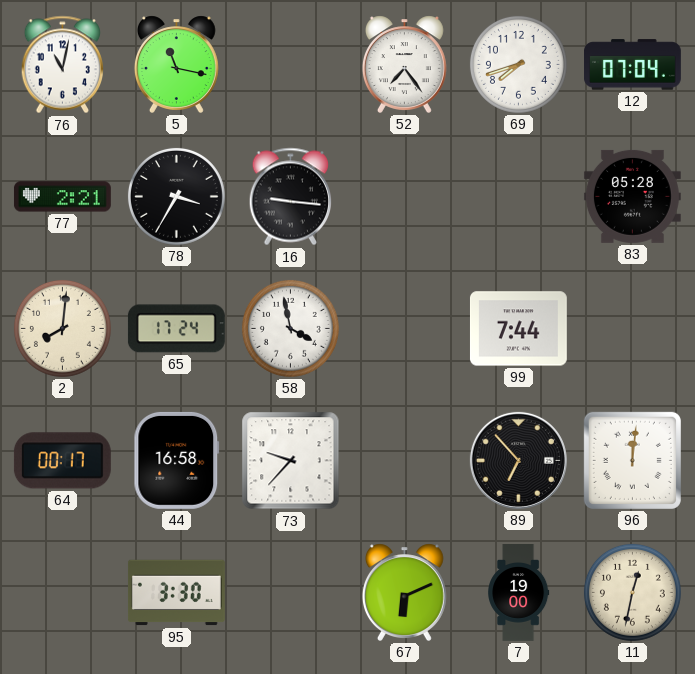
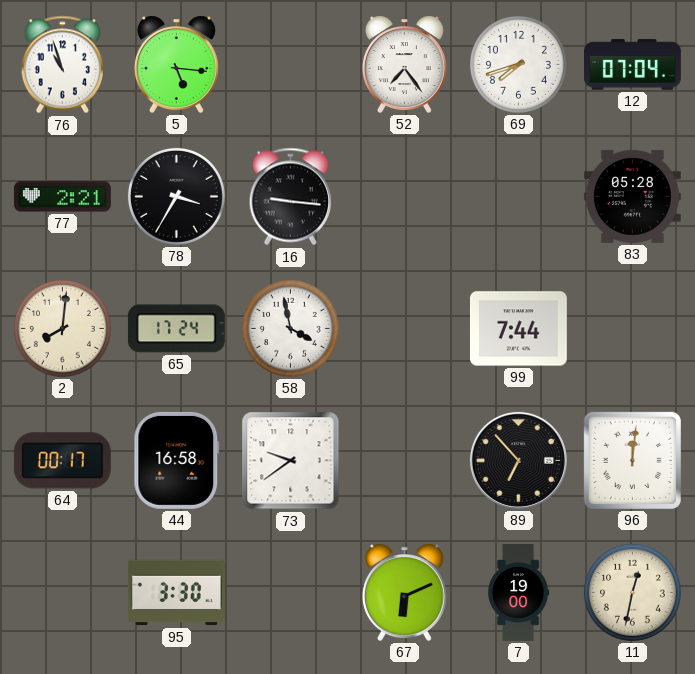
76: 11:02 -> 10:57 (62, 65)
5: 11:17 -> 5:16 (176, 64)
73: 9:37 -> 9:39 (291, 461)
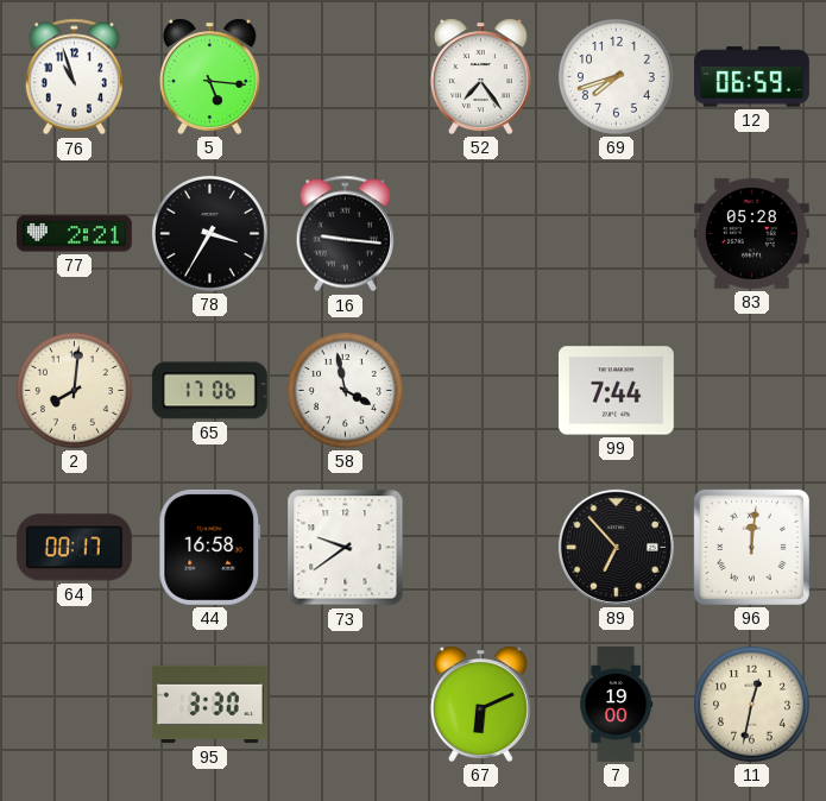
12: 07:04 -> 06:59 (752, 77)
65: 17:24 -> 17:06 (209, 391)
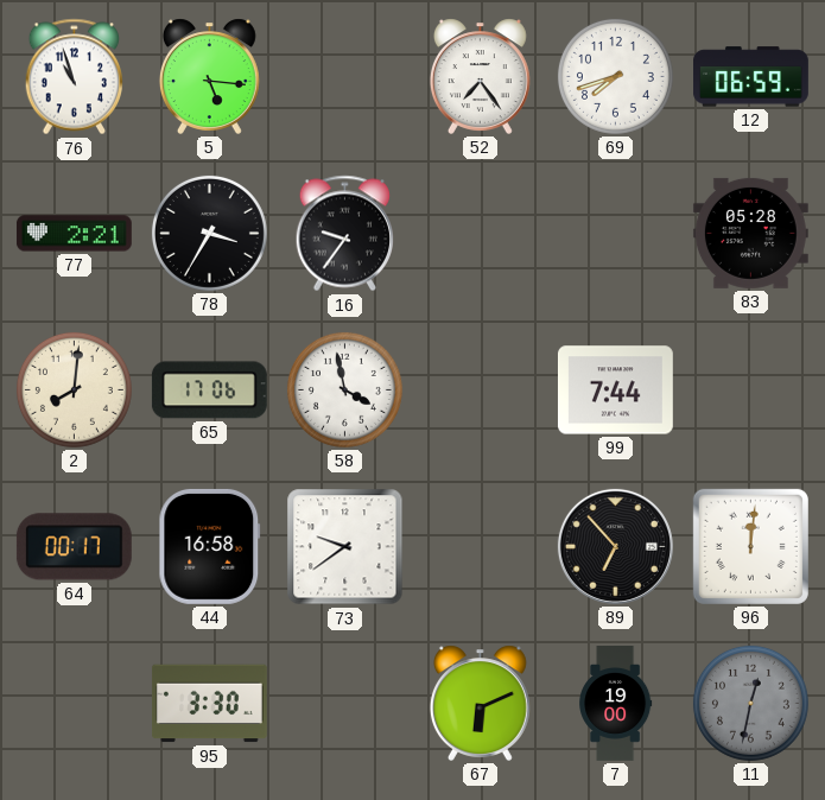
16: 9:16 -> 9:36 (344, 234)
11 dial: cream -> grey (750, 703)
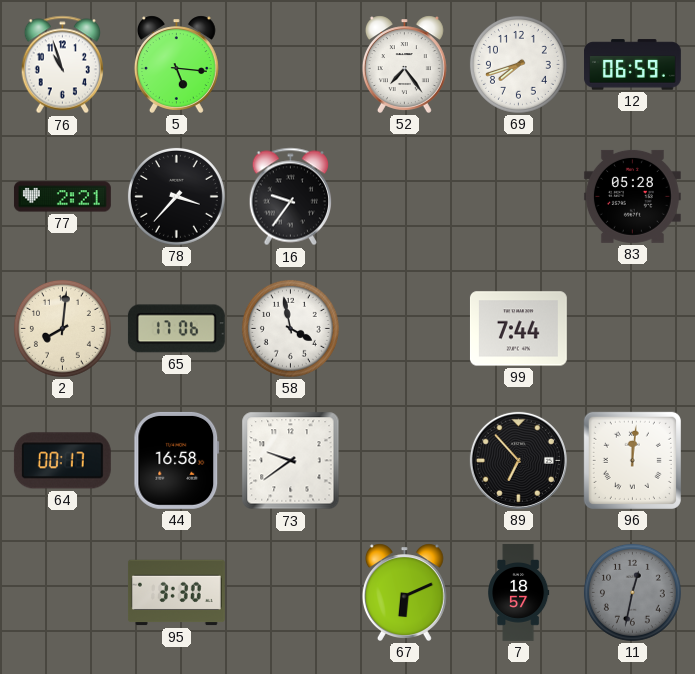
78: 3:35 -> 3:37 (176, 196)
7: 19:00 -> 18:57 (519, 593)
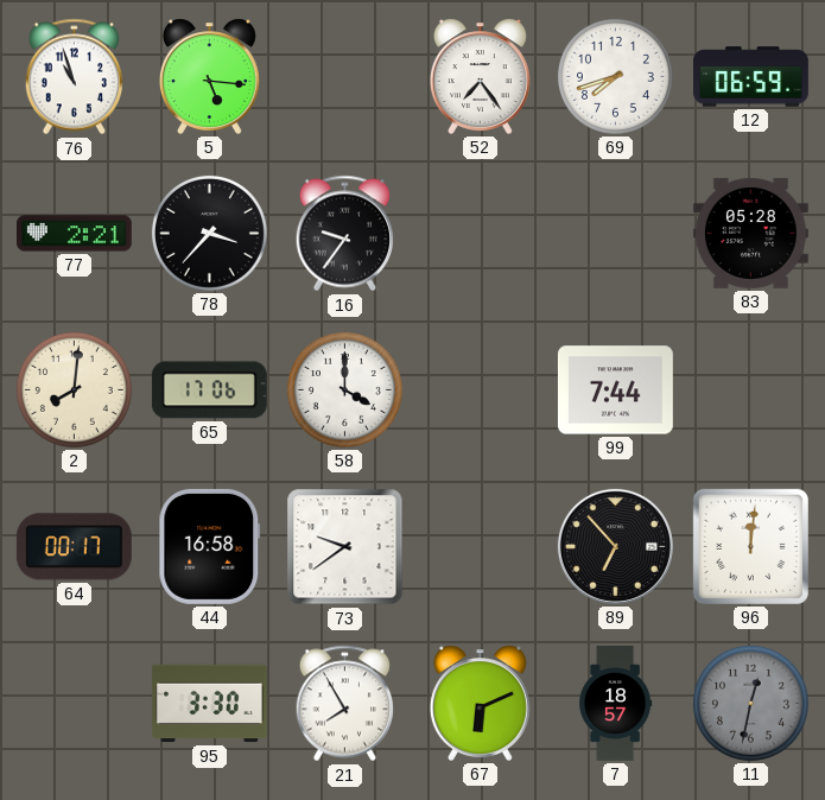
58: 3:58 -> 4:00 (344, 389)
21: none -> 7:55 (344, 704)
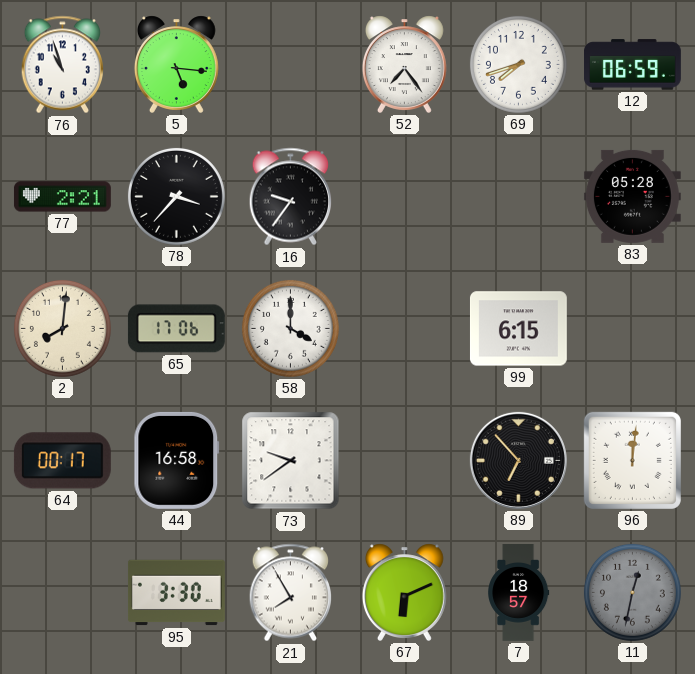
99: 7:44 -> 6:15 (518, 329)
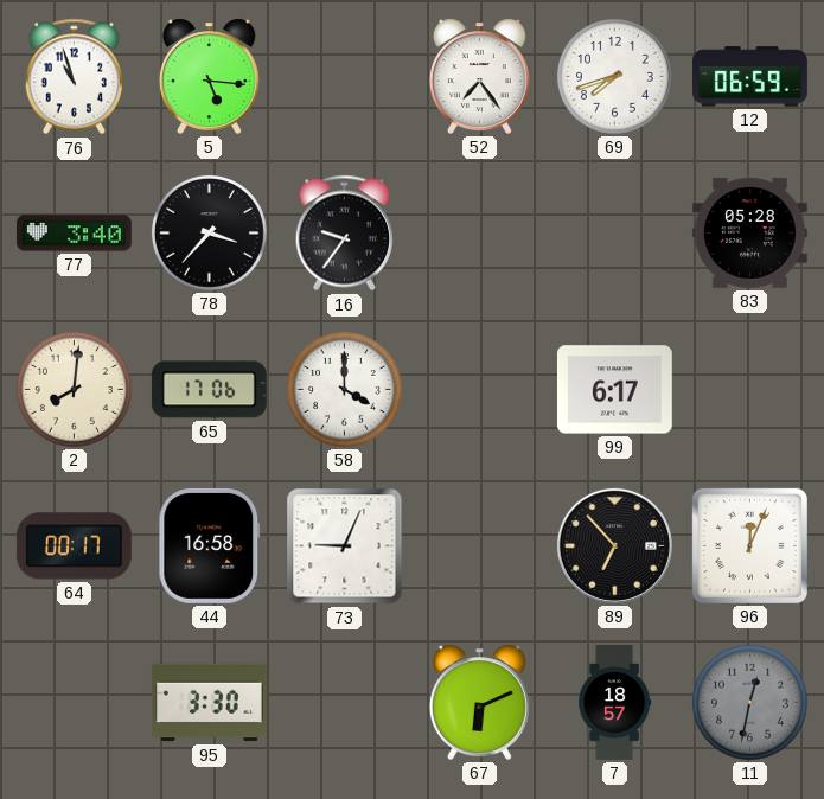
77: 2:21 -> 3:40 (74, 234)
99: 6:15 -> 6:17 (614, 390)
73: 9:39 -> 9:04 (345, 546)
96: 12:01 -> 12:04 (749, 545)
21: 7:55 -> none (290, 593)
